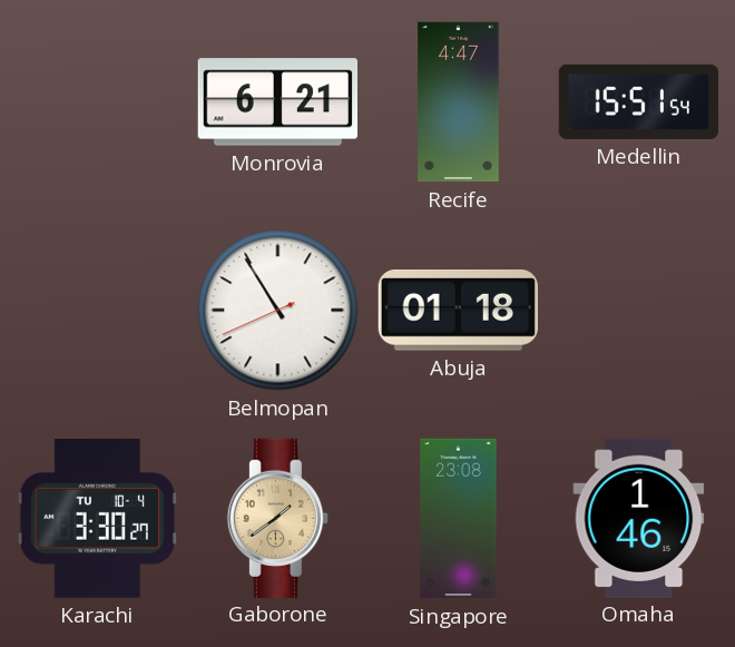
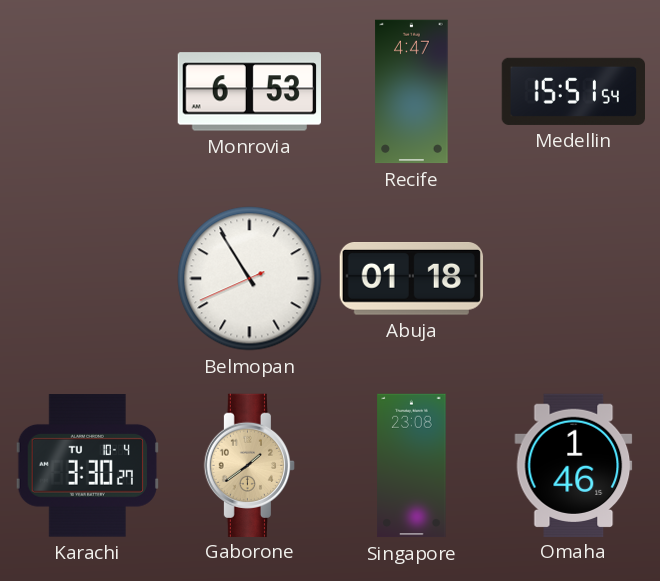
Monrovia: 6:21 -> 6:53 (249, 92)
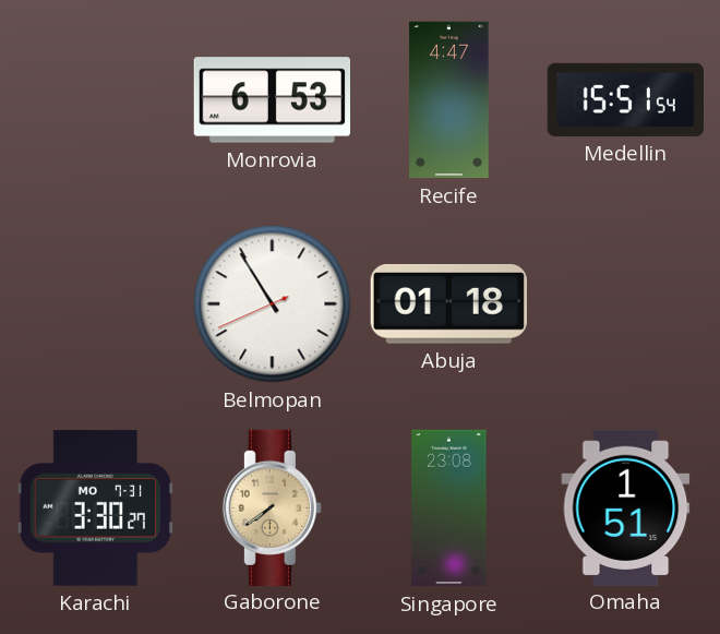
Karachi date: TU 10-4 -> MO 7-31 (95, 509)
Gaborone: 1:39 -> 7:39 (272, 507)
Omaha: 1:46 -> 1:51 (626, 507)
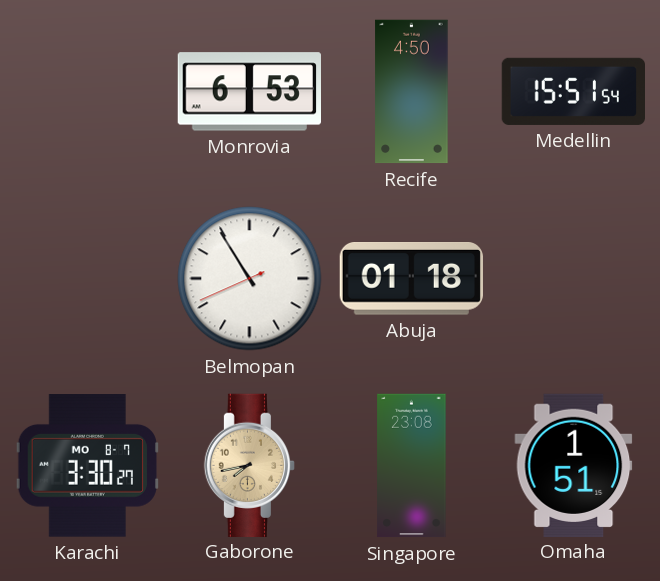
Recife: 4:47 -> 4:50 (412, 92)
Karachi date: MO 7-31 -> MO 8-7 (87, 466)
Gaborone: 7:39 -> 7:43 (249, 465)
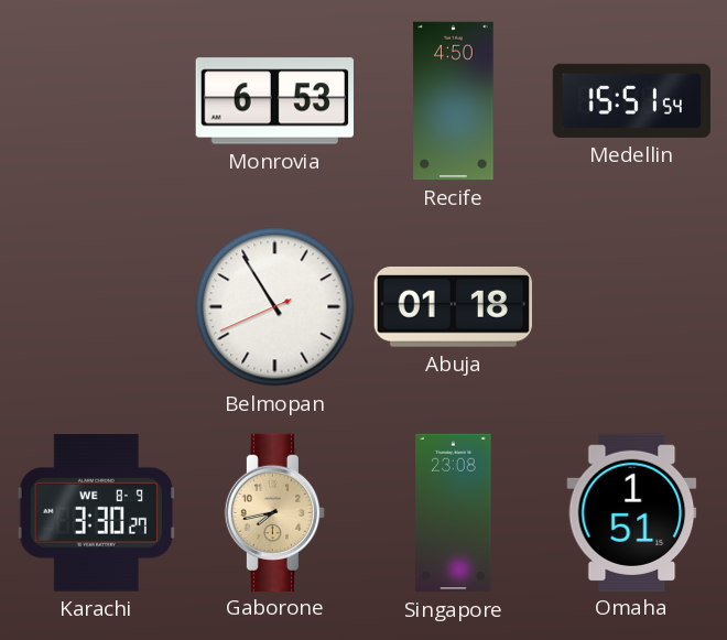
Karachi date: MO 8-7 -> WE 8-9 (96, 513)
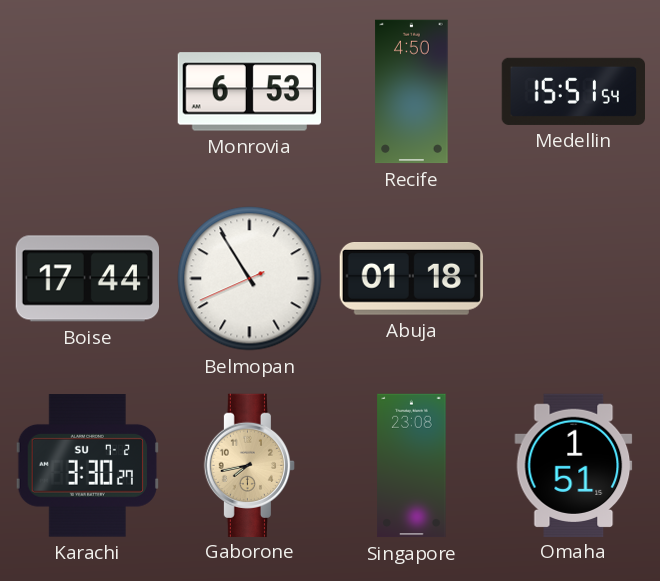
Boise: none -> 17:44 (87, 279)
Karachi date: WE 8-9 -> SU 7-2 (87, 466)
